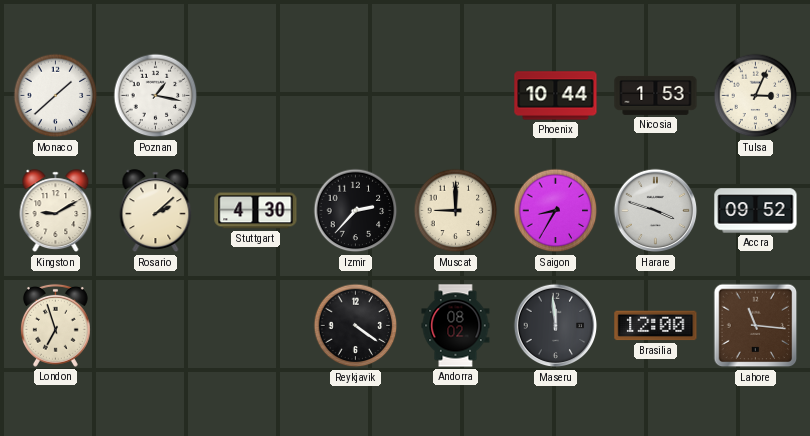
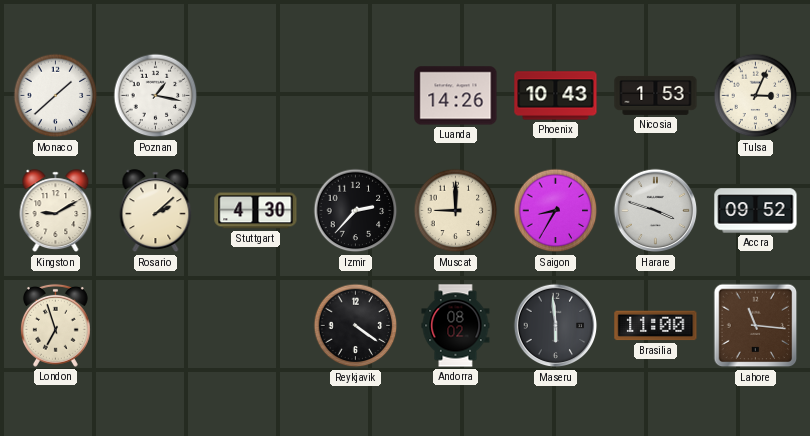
Luanda: none -> 14:26 (456, 96)
Phoenix: 10:44 -> 10:43 (556, 96)
Maseru: 11:59 -> 5:59 (556, 326)
Brasilia: 12:00 -> 11:00 (656, 326)
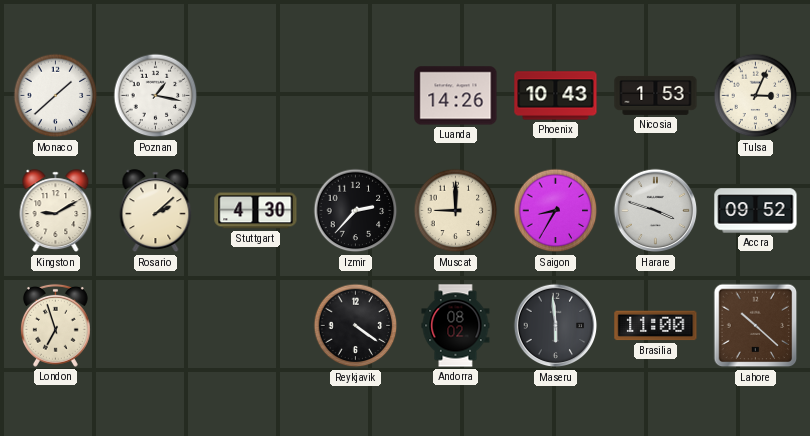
Lahore: 11:16 -> 10:22 (756, 326)
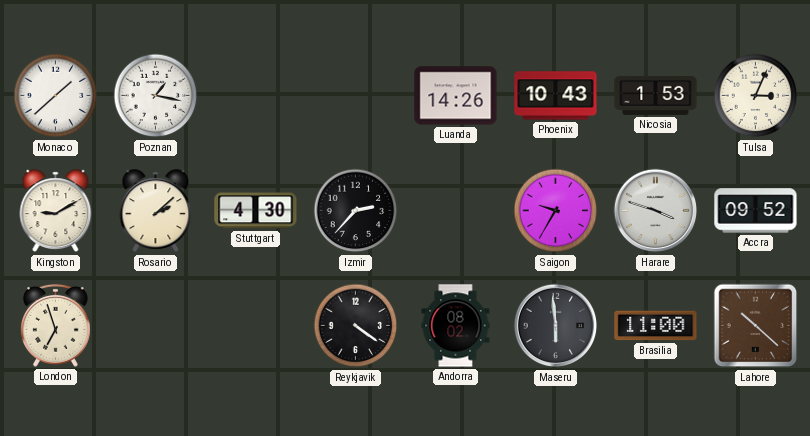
Muscat: 9:00 -> none (456, 211)
Saigon: 8:35 -> 9:35 (556, 211)
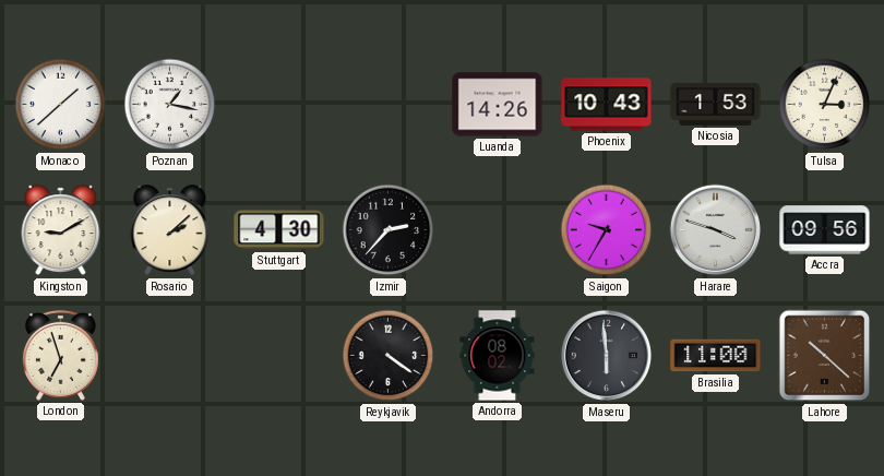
Accra: 09:52 -> 09:56 (825, 230)
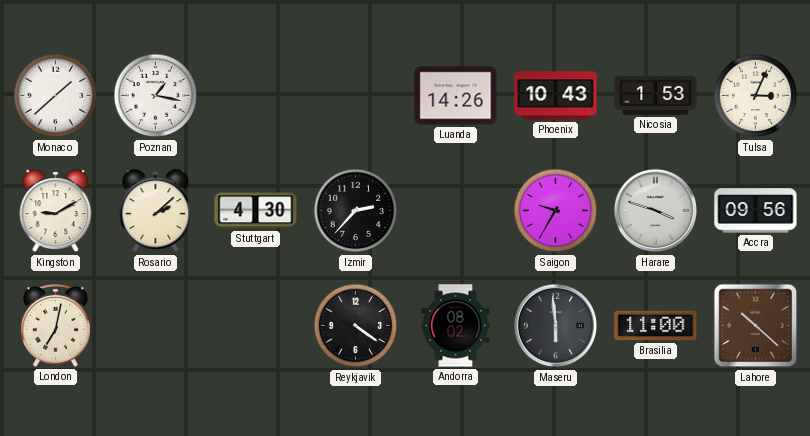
London: 6:57 -> 7:02 (55, 325)
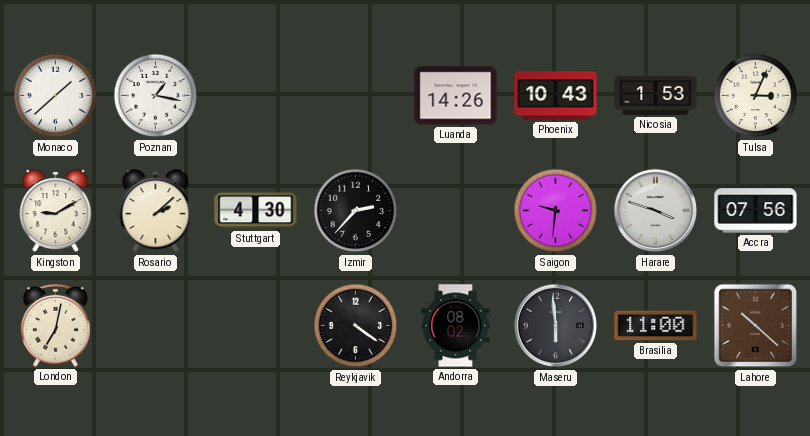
Saigon: 9:35 -> 9:31 (556, 211)
Accra: 09:56 -> 07:56 (756, 211)
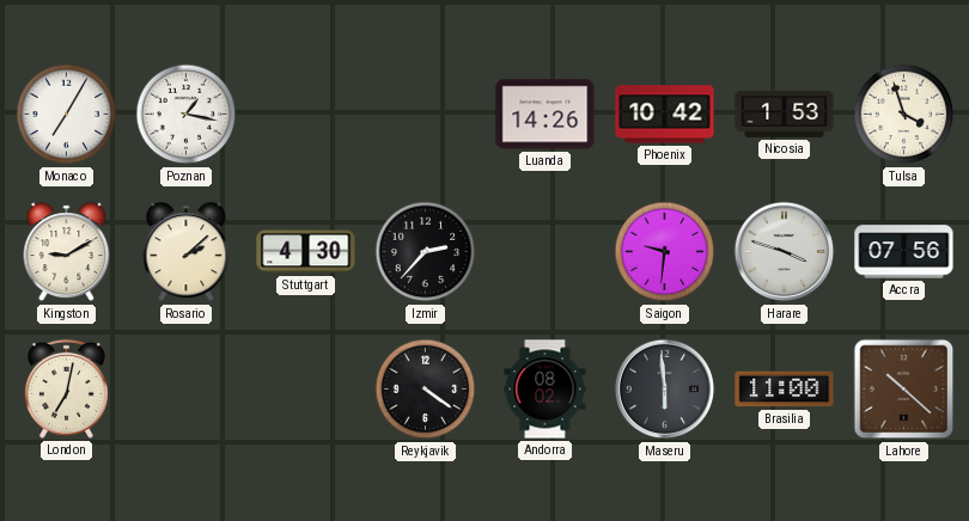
Monaco: 1:38 -> 7:05 (67, 115)
Phoenix: 10:43 -> 10:42 (665, 115)
Tulsa: 3:04 -> 3:57 (904, 115)
